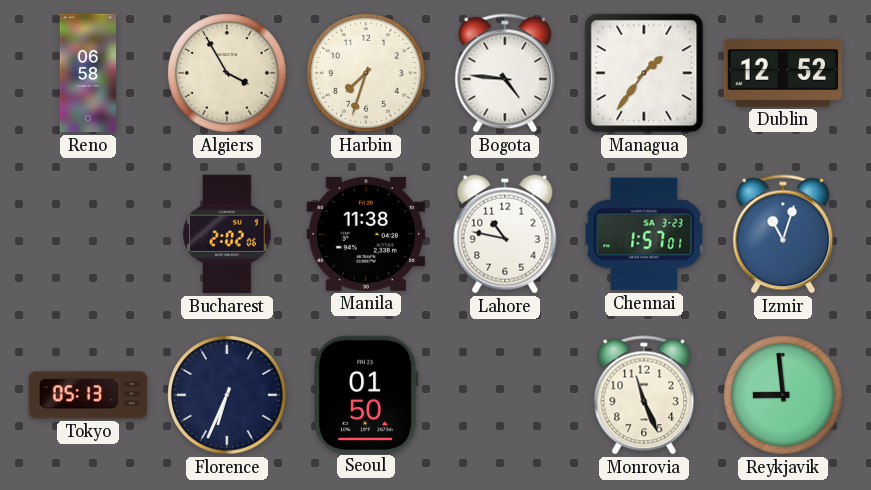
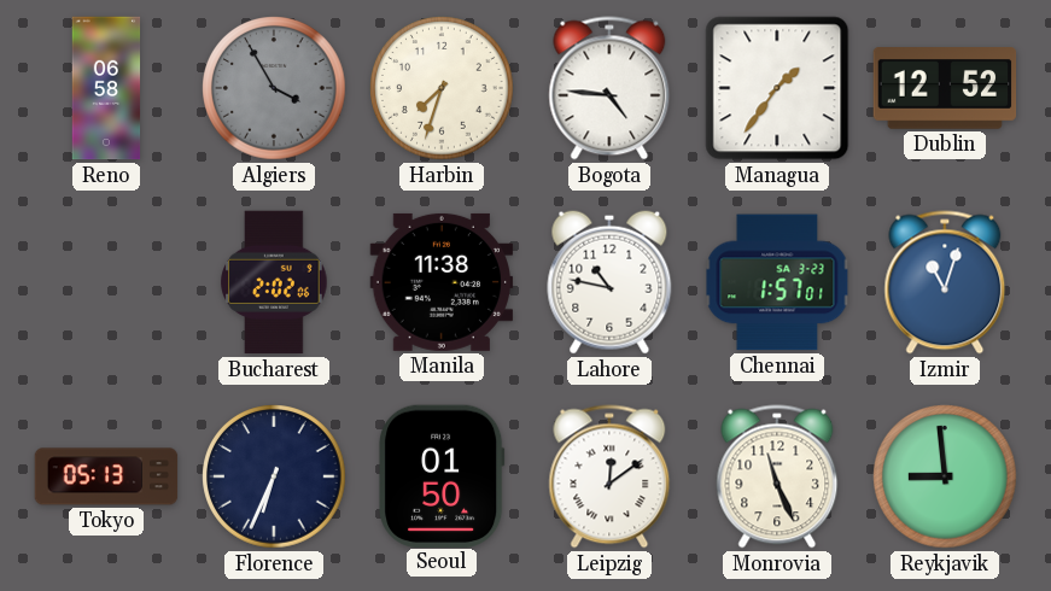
Algiers dial: cream -> grey (274, 88)
Leipzig: none -> 12:09 (609, 476)
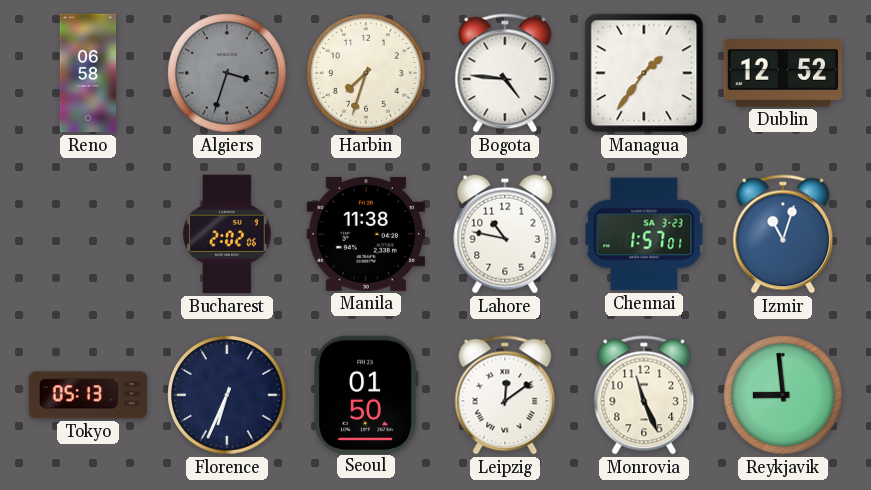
Algiers: 3:55 -> 3:33 (227, 73)
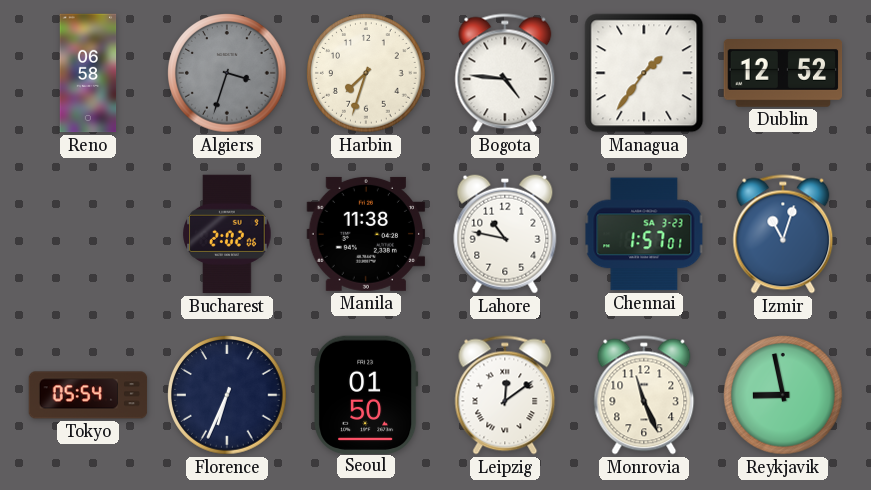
Tokyo: 05:13 -> 05:54 (88, 395)
Reykjavik: 8:59 -> 8:58 (783, 395)
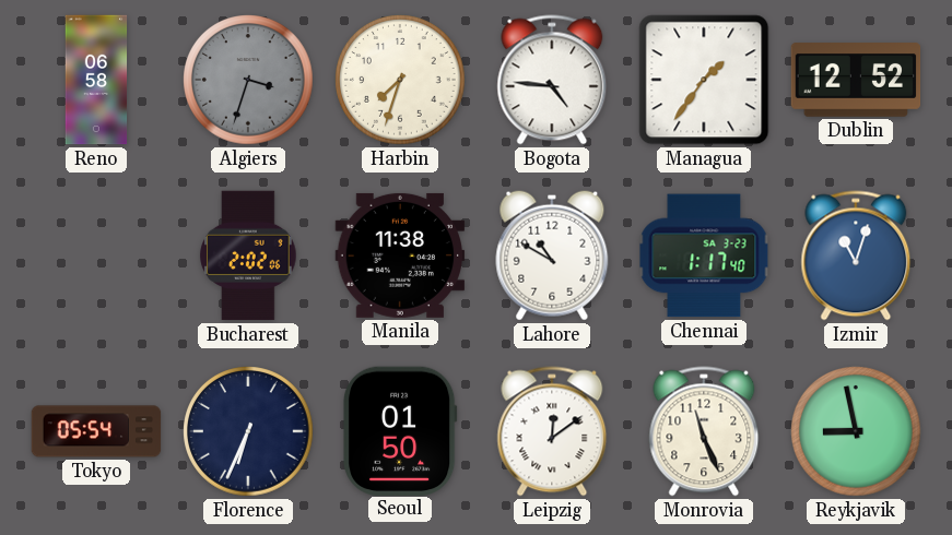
Lahore: 10:47 -> 10:50 (552, 255)
Chennai: 1:57 -> 1:17 (704, 255)
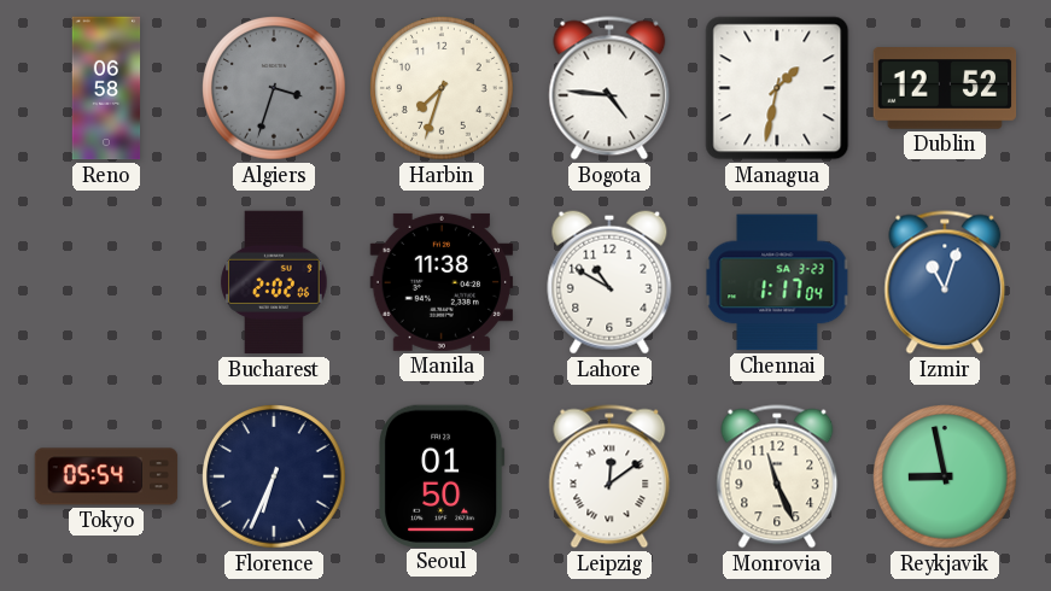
Managua: 1:36 -> 1:32 (777, 88)
Chennai: 1:17:40 -> 1:17:04 (777, 282)
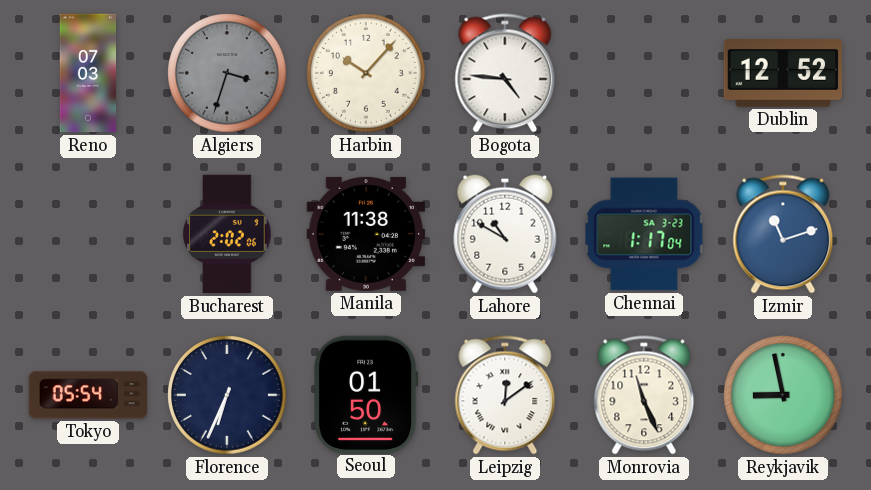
Reno: 06:58 -> 07:03 (88, 73)
Harbin: 7:33 -> 10:07 (366, 73)
Managua: 1:32 -> none (777, 88)
Izmir: 11:03 -> 11:12 (783, 234)
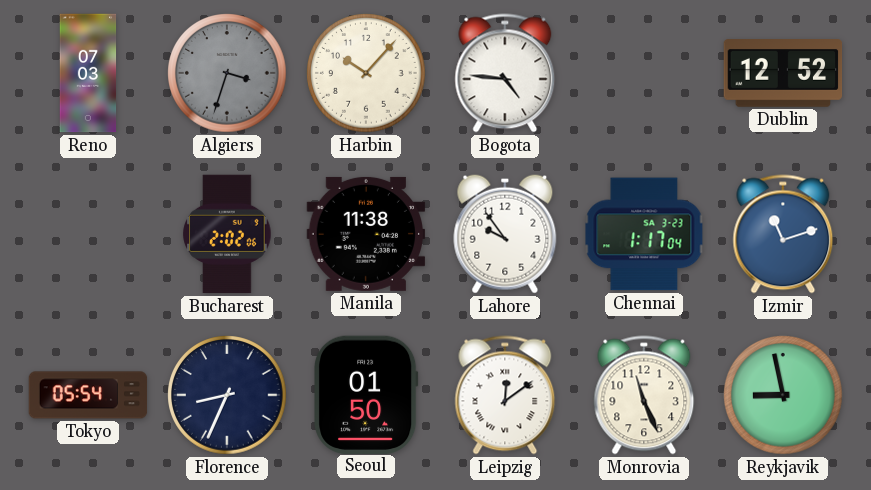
Lahore: 10:50 -> 9:54 (505, 234)
Florence: 6:34 -> 8:34 (227, 395)
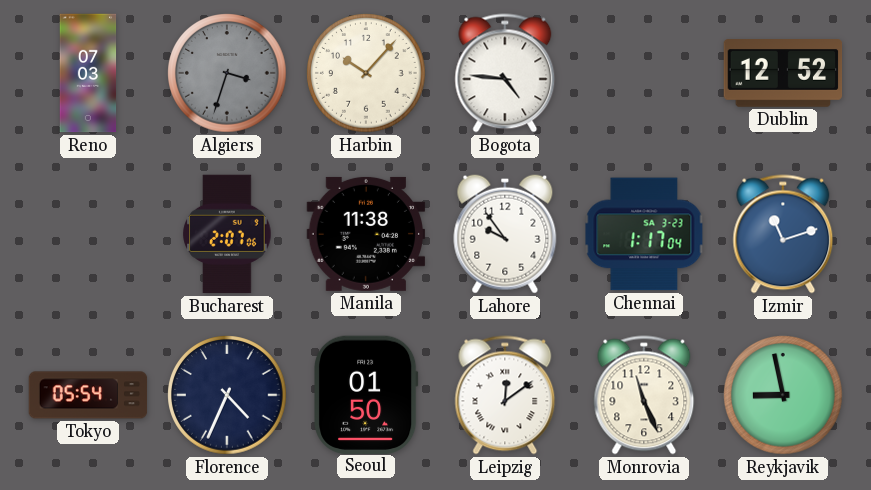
Bucharest: 2:02 -> 2:07 (227, 234)
Florence: 8:34 -> 4:34 (227, 395)
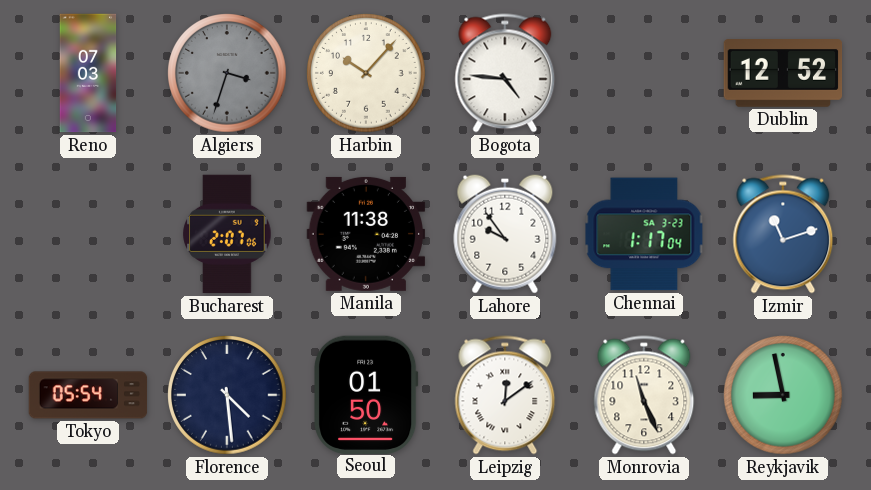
Florence: 4:34 -> 4:29 (227, 395)
